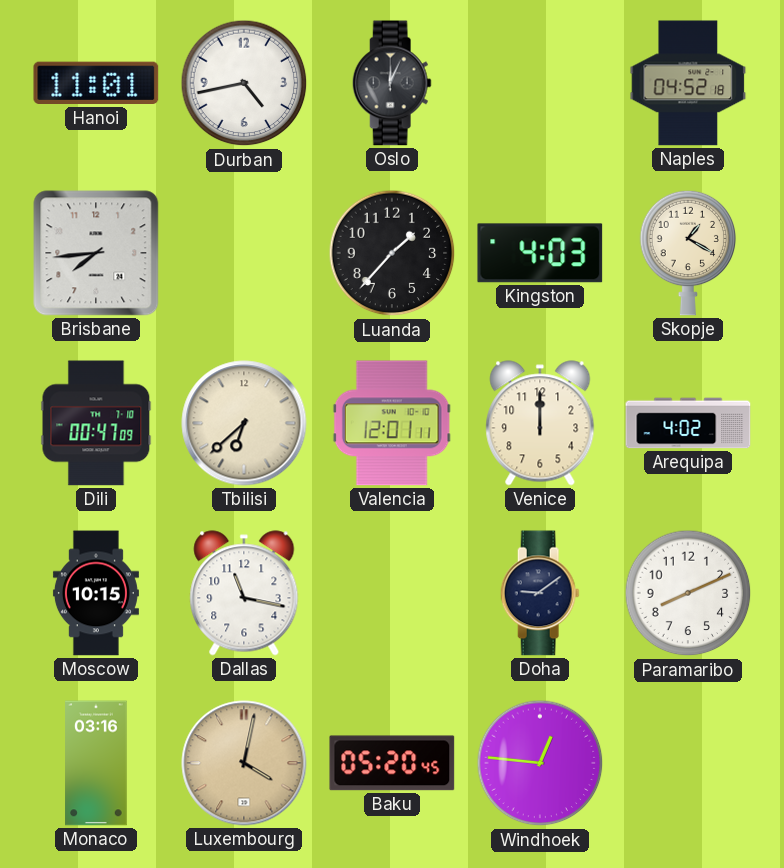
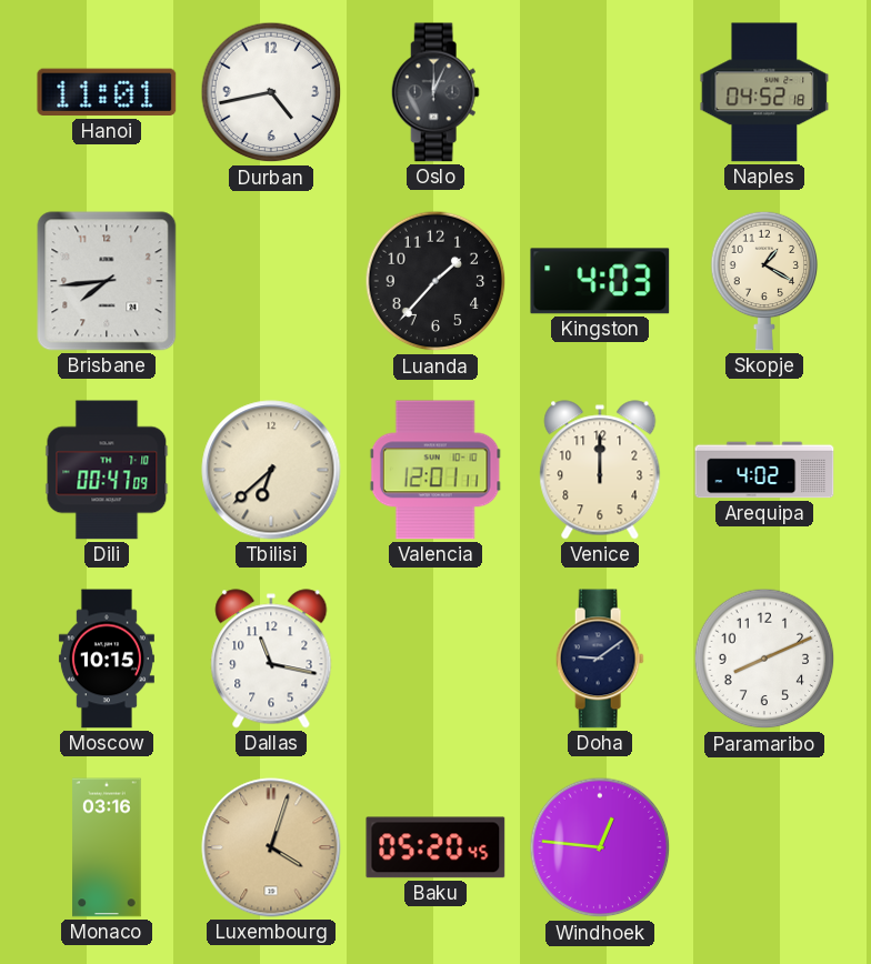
Luxembourg: 4:02 -> 4:03 (271, 847)
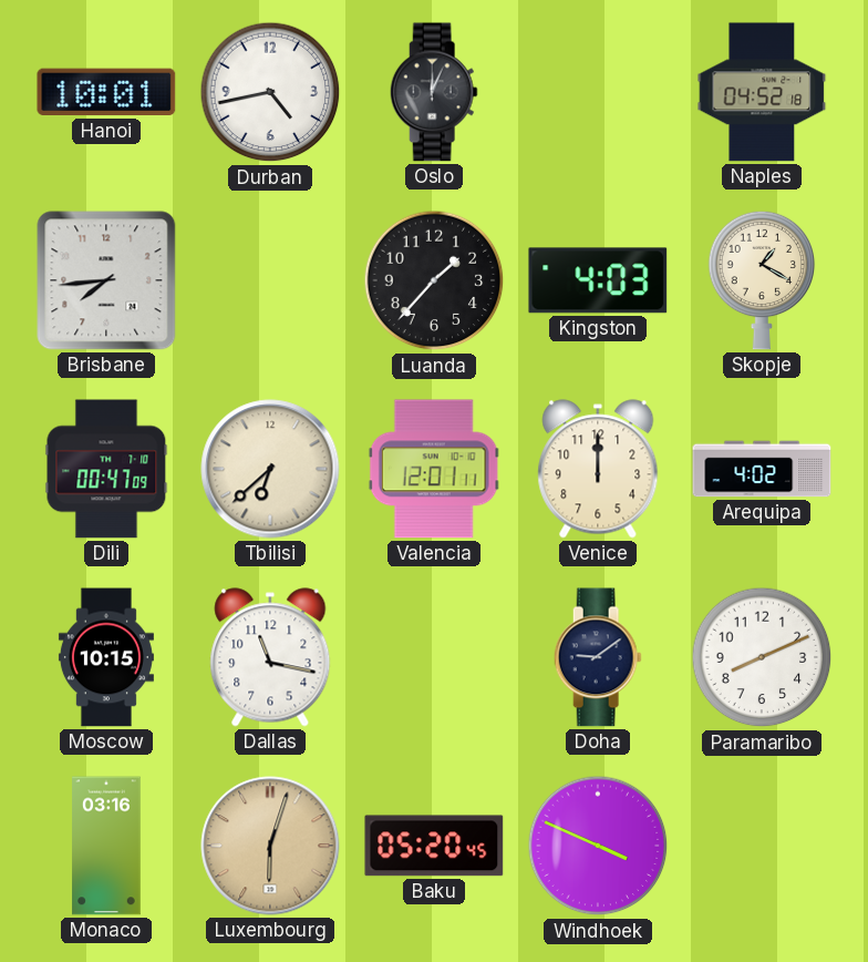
Hanoi: 11:01 -> 10:01 (106, 92)
Luxembourg: 4:03 -> 6:03 (270, 846)
Windhoek: 12:46 -> 3:49 (598, 846)
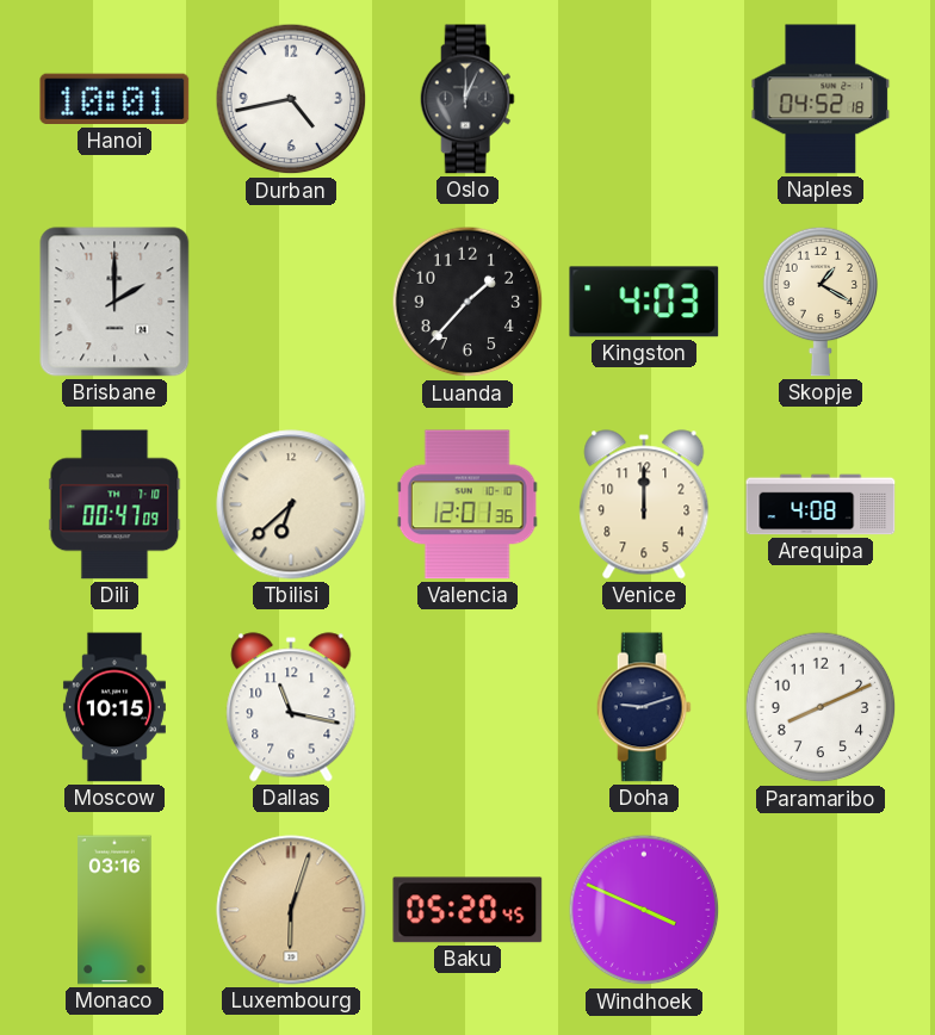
Brisbane: 7:44 -> 2:00 (114, 302)
Valencia: 12:01:11 -> 12:01:36 (467, 504)
Arequipa: 4:02 -> 4:08 (821, 504)
Doha: 9:09 -> 9:12 (644, 707)
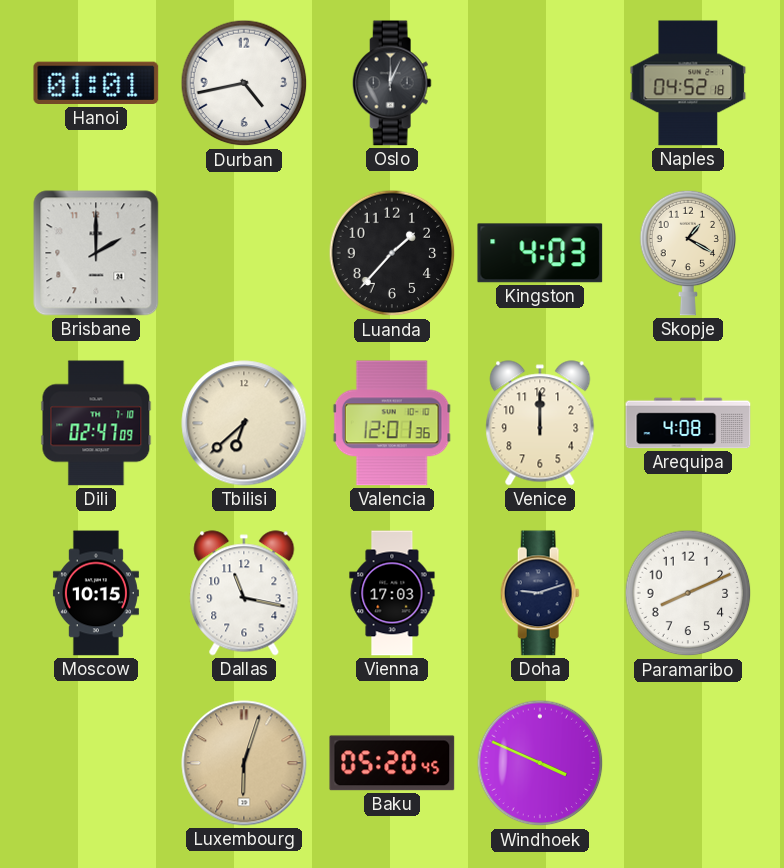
Hanoi: 10:01 -> 01:01 (96, 83)
Dili: 00:47 -> 02:47 (96, 423)
Vienna: none -> 17:03 (392, 593)
Monaco: 03:16 -> none (114, 910)
